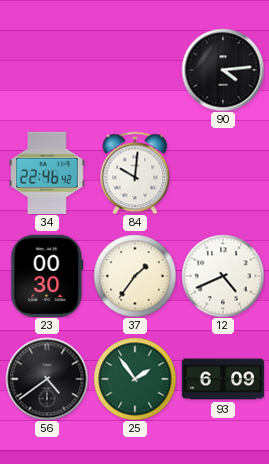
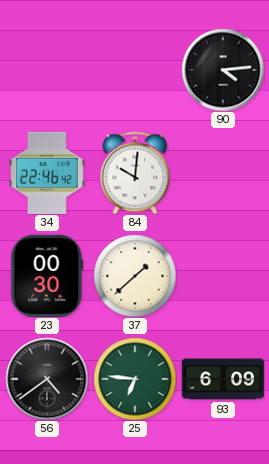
37: 1:36 -> 1:38 (135, 276)
12: 4:41 -> none (223, 276)
25: 1:54 -> 6:46 (135, 379)
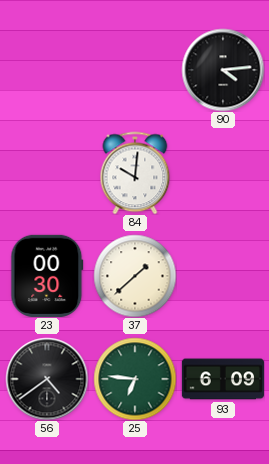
34: 22:46 -> none (47, 173)
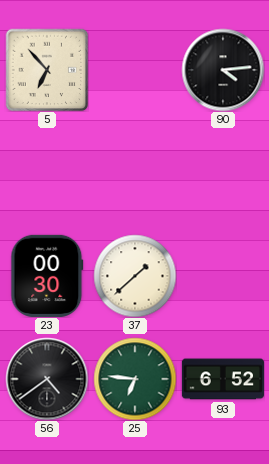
5: none -> 6:53 (47, 70)
84: 10:01 -> none (135, 173)
93: 6:09 -> 6:52 (222, 379)
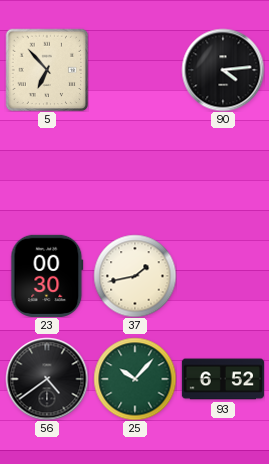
37: 1:38 -> 1:43 (135, 276)
25: 6:46 -> 10:07 (135, 379)
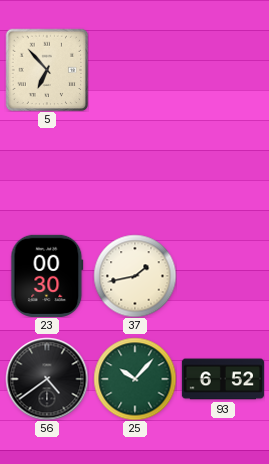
90: 4:14 -> none (223, 70)
